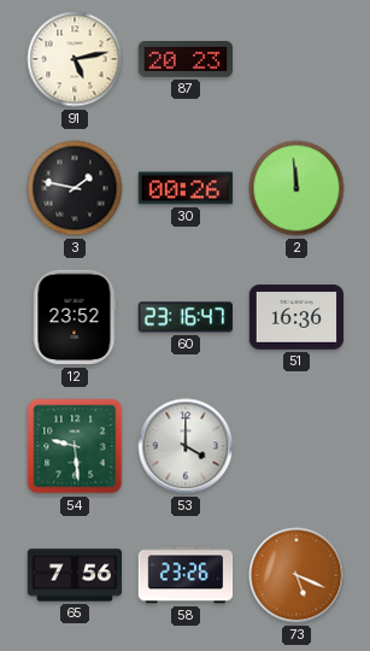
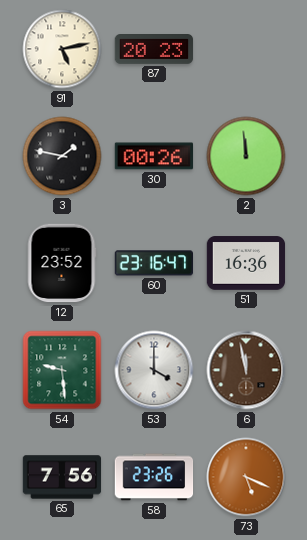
6: none -> 11:58 (246, 370)
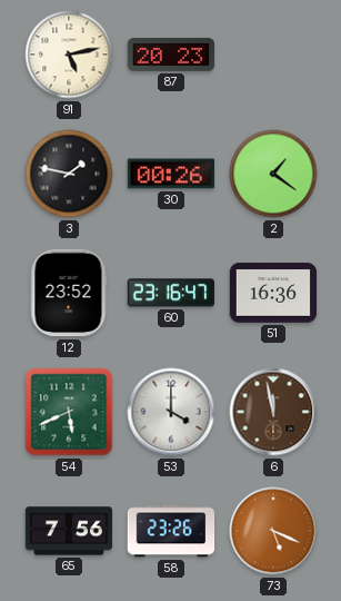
2: 11:59 -> 1:21 (273, 174)
54: 9:29 -> 5:41 (69, 412)
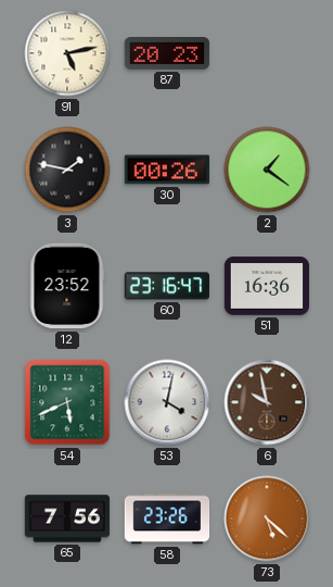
53: 4:00 -> 4:02 (167, 402)
6: 11:58 -> 9:58 (267, 402)
73: 5:19 -> 5:22 (267, 519)
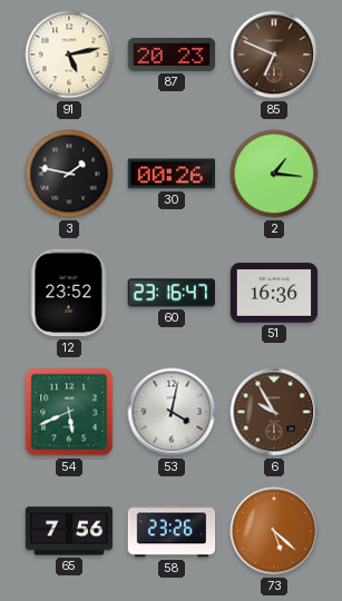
85: none -> 6:49 (274, 55)
2: 1:21 -> 1:16 (274, 174)
6: 9:58 -> 9:55 (274, 412)
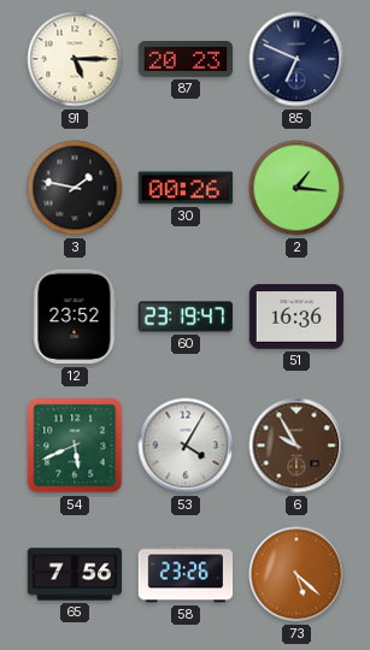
91: 5:13 -> 5:15 (75, 59)
85 dial: brown -> navy (296, 59)
60: 23:16 -> 23:19 (184, 317)
53: 4:02 -> 4:05 (186, 445)
